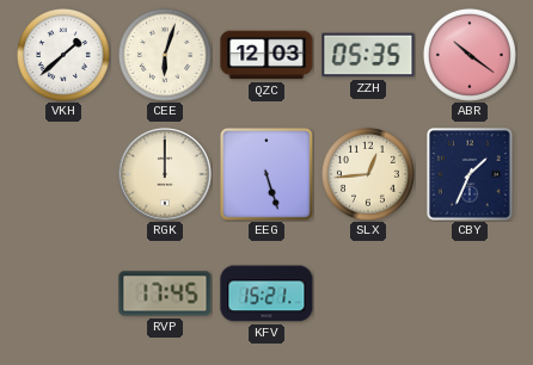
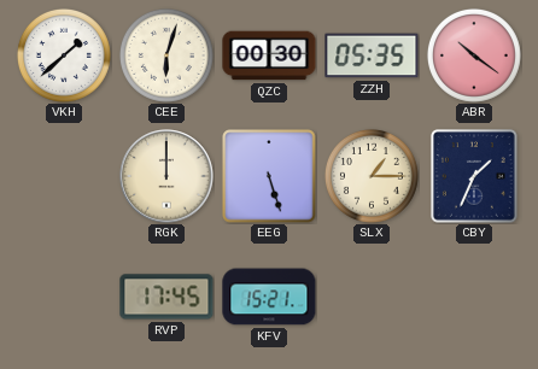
QZC: 12:03 -> 00:30 (269, 55)
SLX: 12:44 -> 1:15 (372, 176)
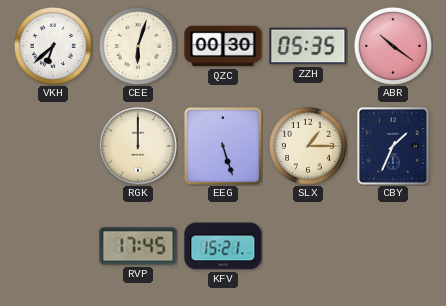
VKH: 1:38 -> 6:38 (53, 46)
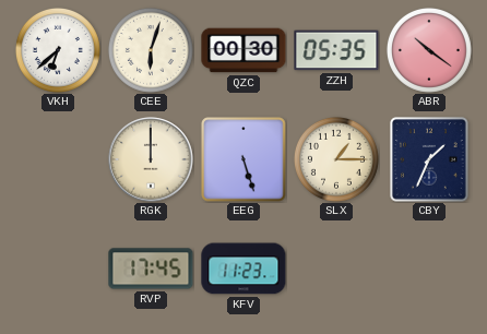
KFV: 15:21 -> 11:23 (243, 269)
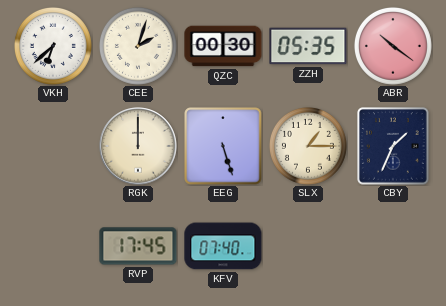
CEE: 6:03 -> 2:03 (138, 46)
KFV: 11:23 -> 07:40 (223, 246)
